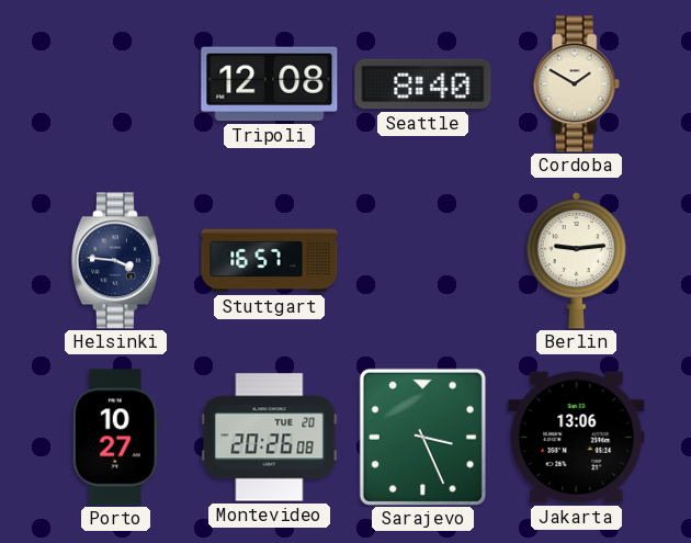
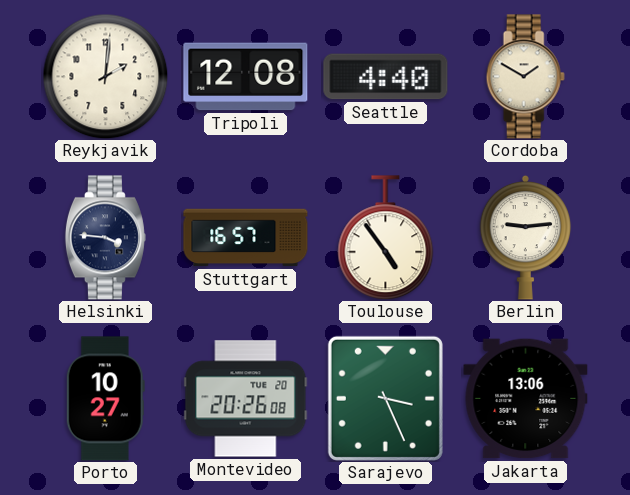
Reykjavik: none -> 2:01 (105, 76)
Seattle: 8:40 -> 4:40 (386, 77)
Toulouse: none -> 4:54 (386, 238)
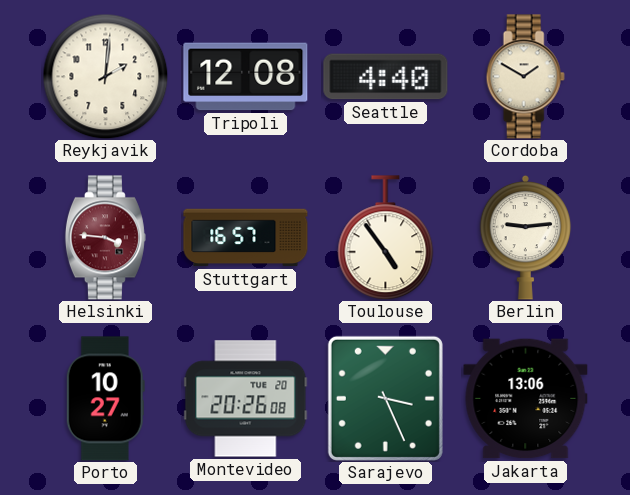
Helsinki dial: navy -> burgundy (105, 238)
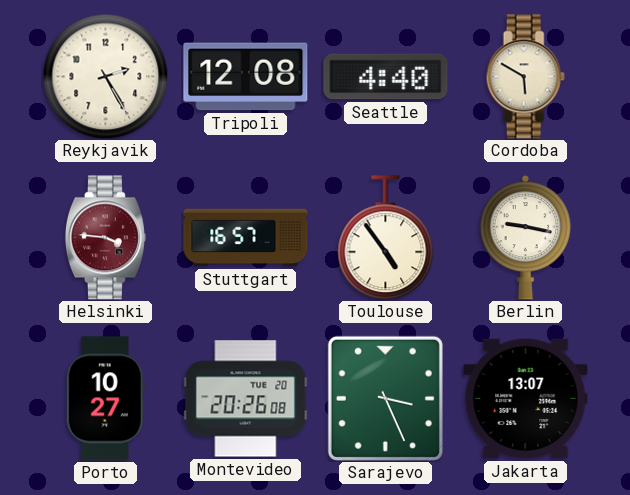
Reykjavik: 2:01 -> 2:25 (105, 76)
Cordoba: 1:50 -> 5:50 (525, 77)
Berlin: 9:14 -> 9:17 (526, 237)
Jakarta: 13:06 -> 13:07 (526, 399)
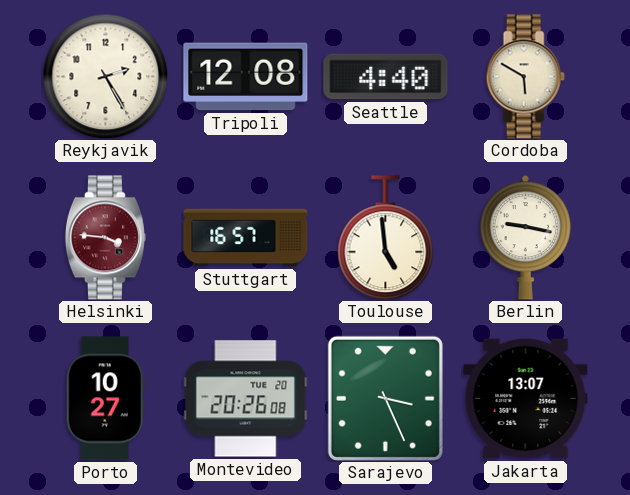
Toulouse: 4:54 -> 4:59 (386, 238)
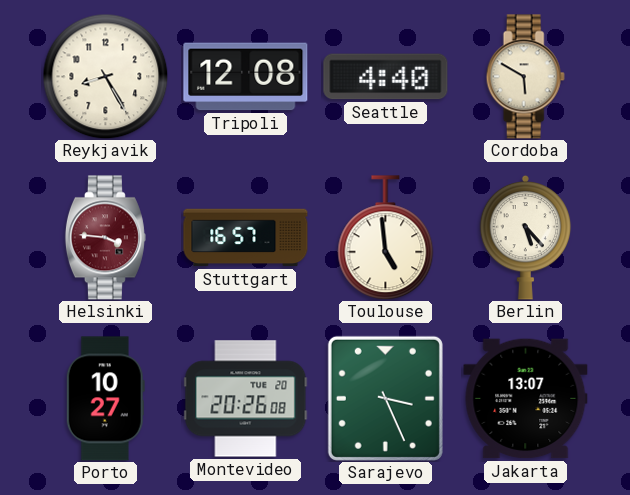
Reykjavik: 2:25 -> 8:25 (105, 76)
Berlin: 9:17 -> 5:23 (526, 237)
